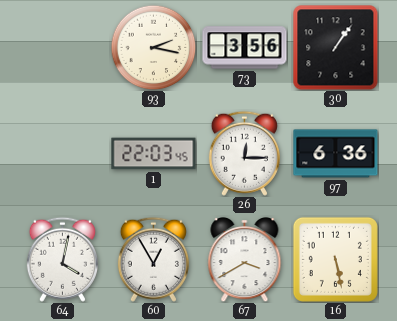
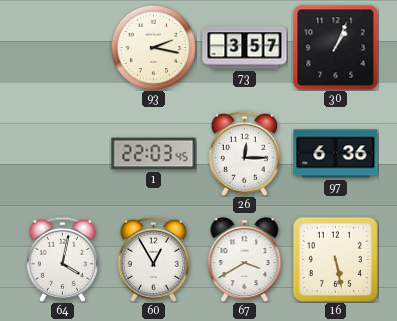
73: 3:56 -> 3:57 (245, 48)
30: 1:06 -> 1:04 (336, 48)
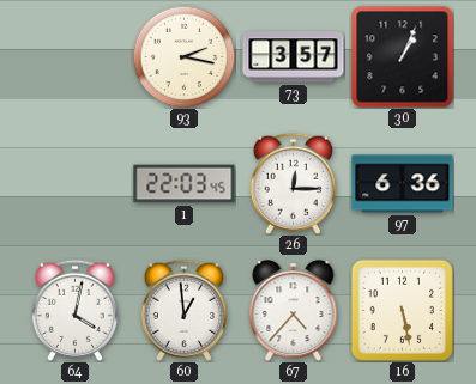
60: 12:55 -> 12:59 (183, 310)
67: 3:40 -> 4:37 (294, 311)
